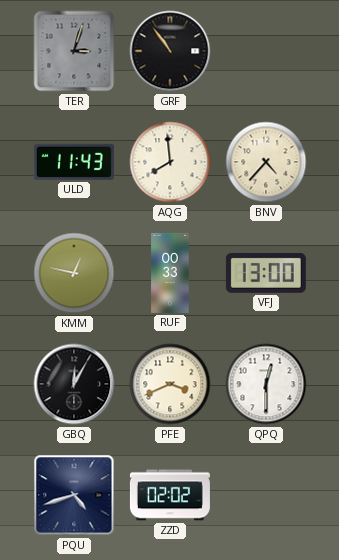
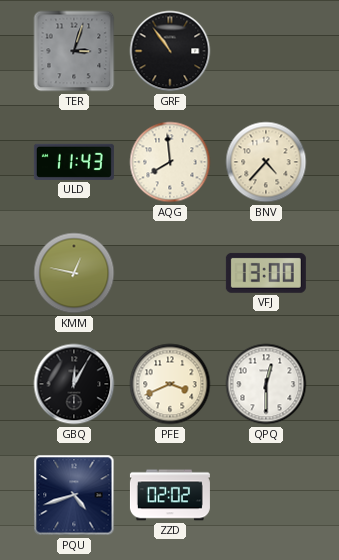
RUF: 00:33 -> none (170, 273)
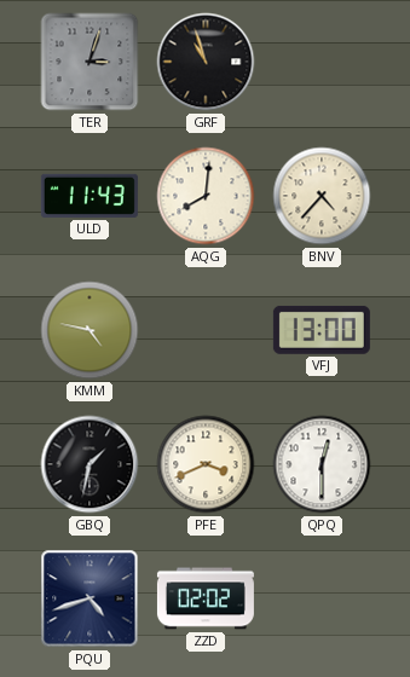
GRF: 10:54 -> 10:57 (206, 62)
AQG: 7:59 -> 8:01 (206, 196)
KMM: 12:47 -> 4:47 (89, 330)
GBQ: 12:05 -> 1:32 (89, 464)
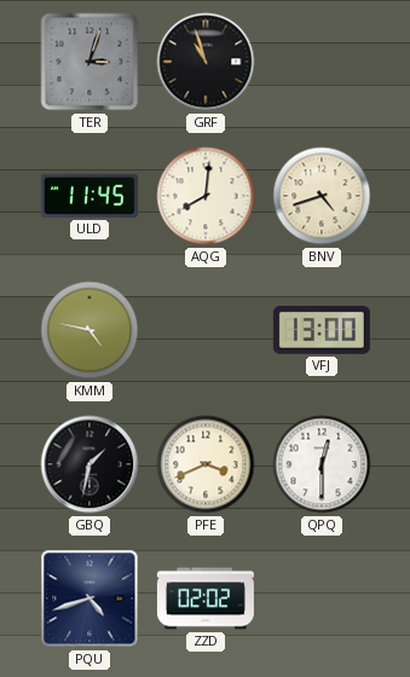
ULD: 11:43 -> 11:45 (89, 196)
BNV: 4:37 -> 4:42 (322, 196)
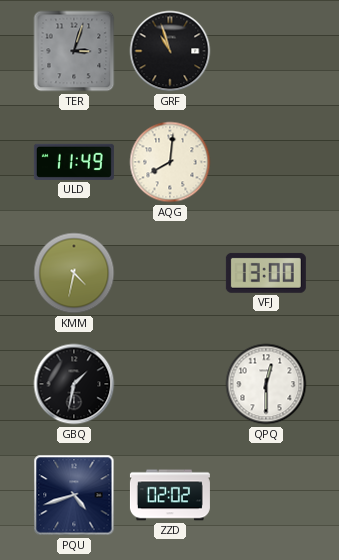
ULD: 11:45 -> 11:49 (74, 162)
BNV: 4:42 -> none (322, 196)
KMM: 4:47 -> 4:32 (74, 273)
PFE: 3:41 -> none (206, 464)
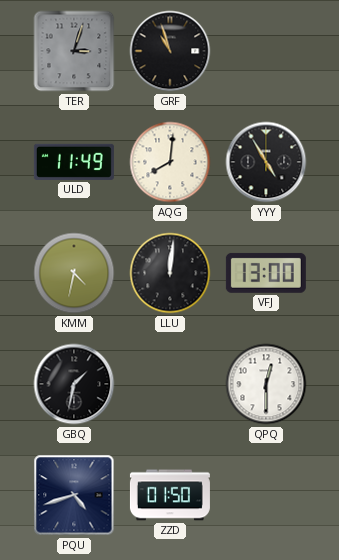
YYY: none -> 4:55 (266, 162)
LLU: none -> 12:01 (170, 273)
ZZD: 02:02 -> 01:50 (170, 495)
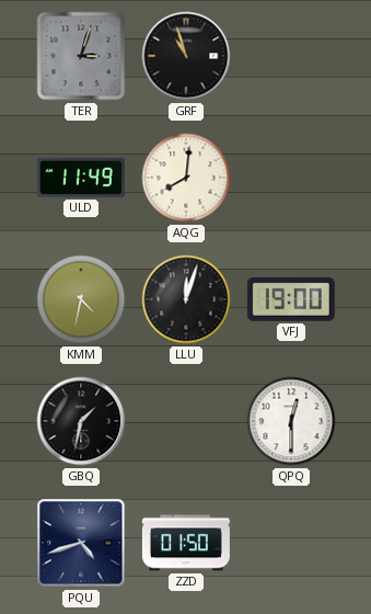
YYY: 4:55 -> none (266, 162)
LLU: 12:01 -> 12:03 (186, 299)
VFJ: 13:00 -> 19:00 (291, 299)
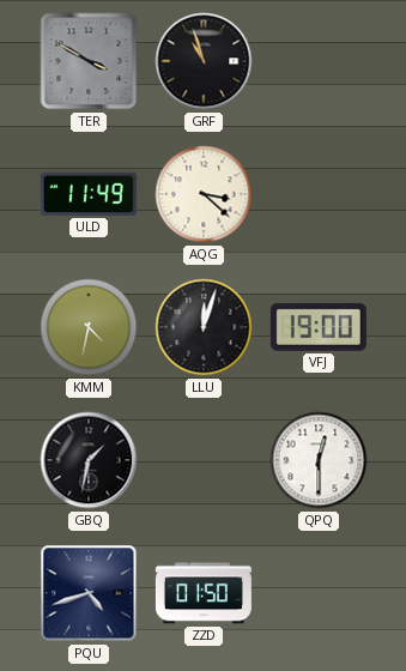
TER: 3:03 -> 3:50 (89, 61)
AQG: 8:01 -> 3:22 (204, 194)
